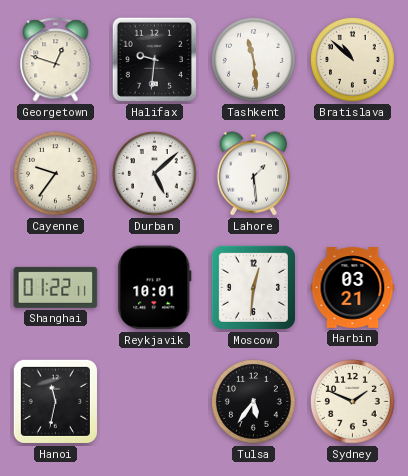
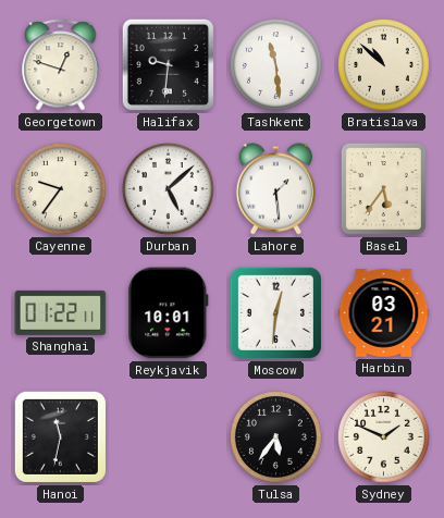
Basel: none -> 5:36 (383, 188)
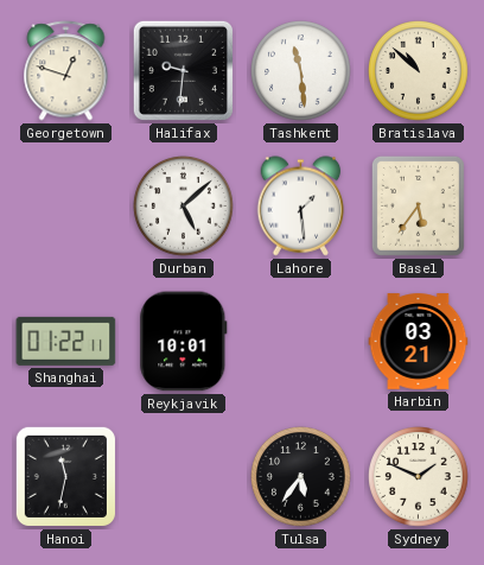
Cayenne: 9:36 -> none (61, 189)
Moscow: 12:31 -> none (275, 312)
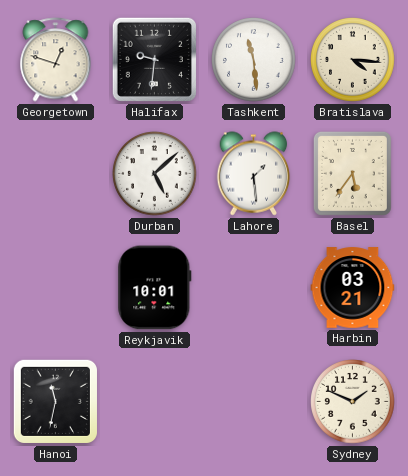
Bratislava: 10:52 -> 4:16 (353, 60)
Shanghai: 01:22 -> none (66, 341)
Tulsa: 5:36 -> none (301, 477)
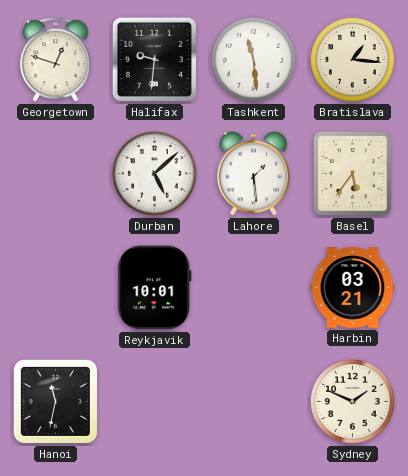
Bratislava: 4:16 -> 1:16 (353, 60)
